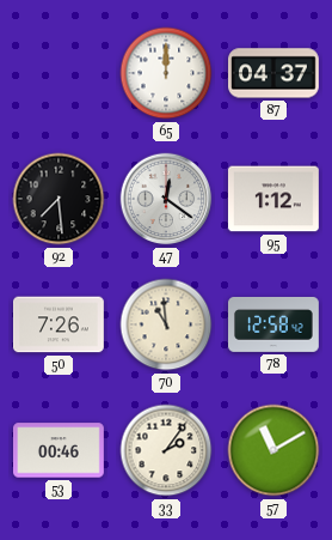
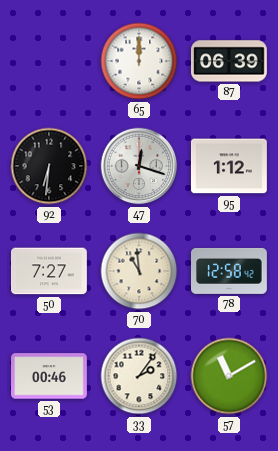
87: 04:37 -> 06:39 (230, 61)
92: 7:29 -> 6:31 (49, 166)
47: 12:21 -> 12:18 (139, 166)
50: 7:26 -> 7:27 (50, 271)
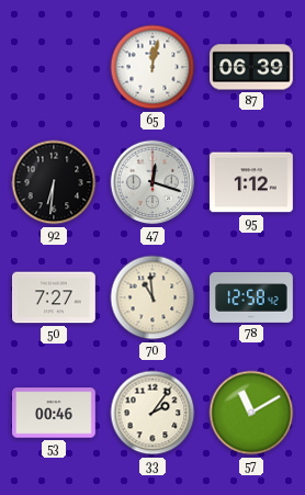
65: 12:00 -> 12:02 (152, 67)
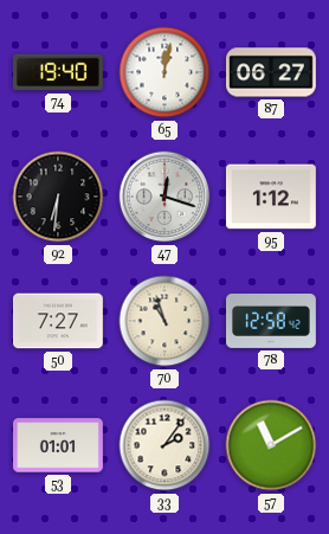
74: none -> 19:40 (58, 72)
87: 06:39 -> 06:27 (272, 72)
70: 10:59 -> 10:57 (164, 321)
53: 00:46 -> 01:01 (59, 445)
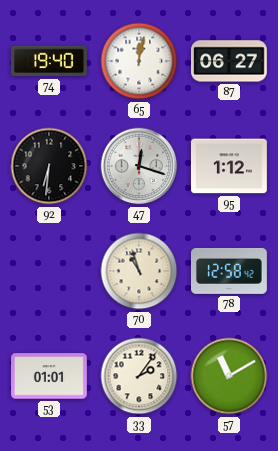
50: 7:27 -> none (59, 321)
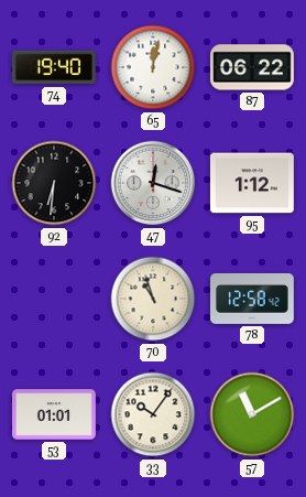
87: 06:27 -> 06:22 (253, 67)
33: 2:06 -> 10:06 (153, 414)
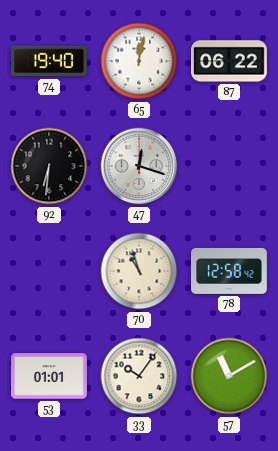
95: 1:12 -> none (252, 183)
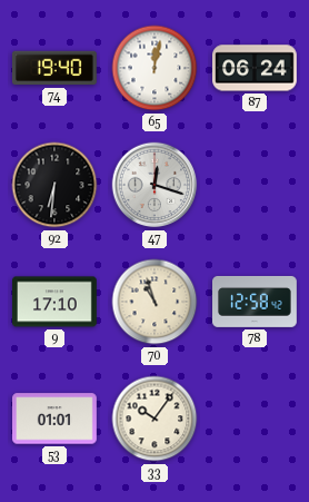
87: 06:22 -> 06:24 (256, 68)
9: none -> 17:10 (56, 302)
57: 11:10 -> none (229, 376)
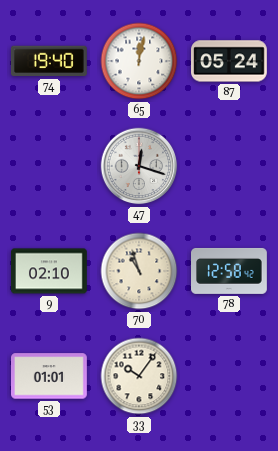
87: 06:24 -> 05:24 (230, 61)
92: 6:31 -> none (54, 185)
9: 17:10 -> 02:10 (50, 271)
